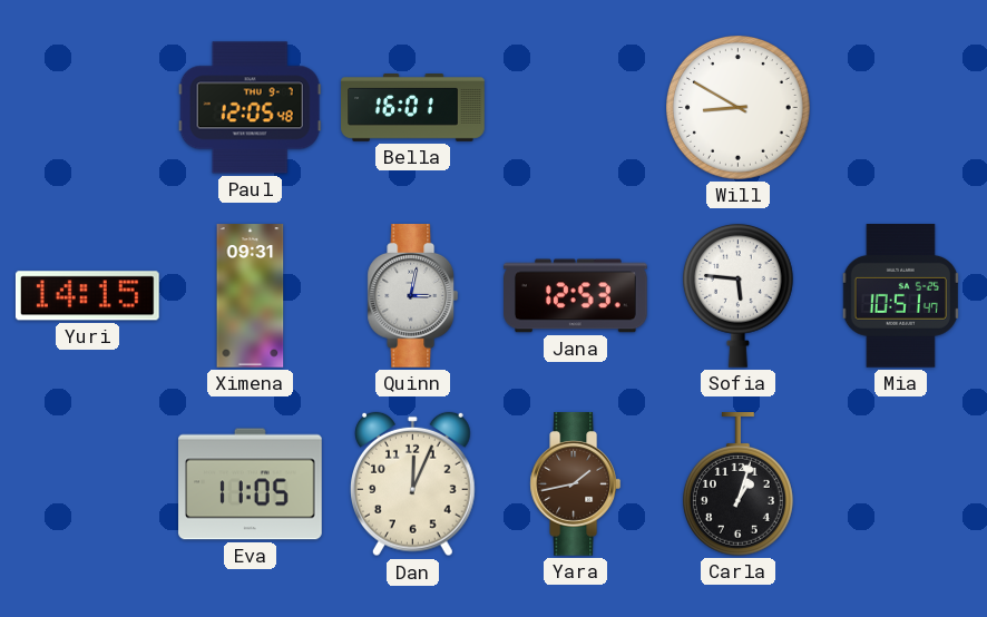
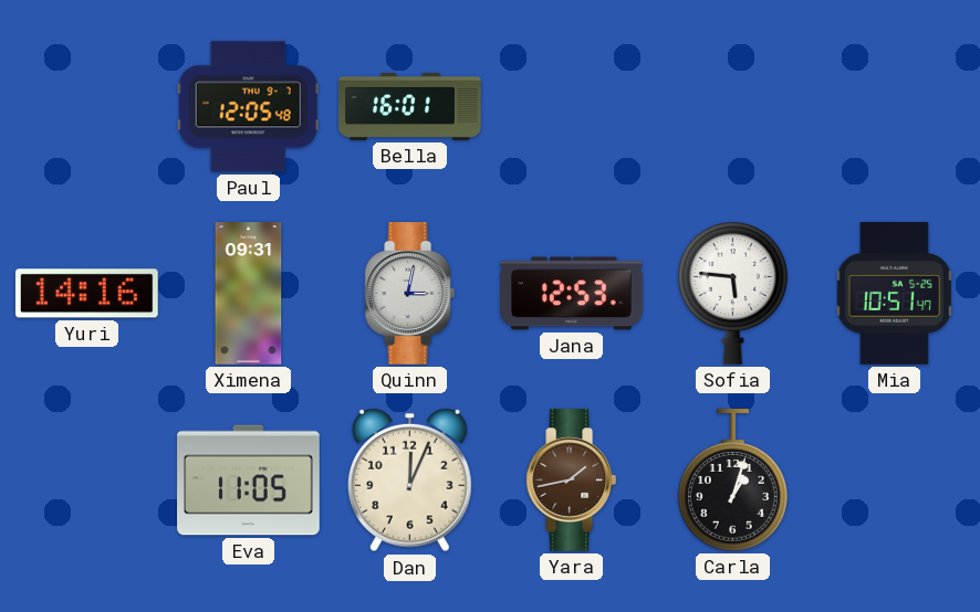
Will: 8:50 -> none (739, 108)
Yuri: 14:15 -> 14:16 (86, 294)
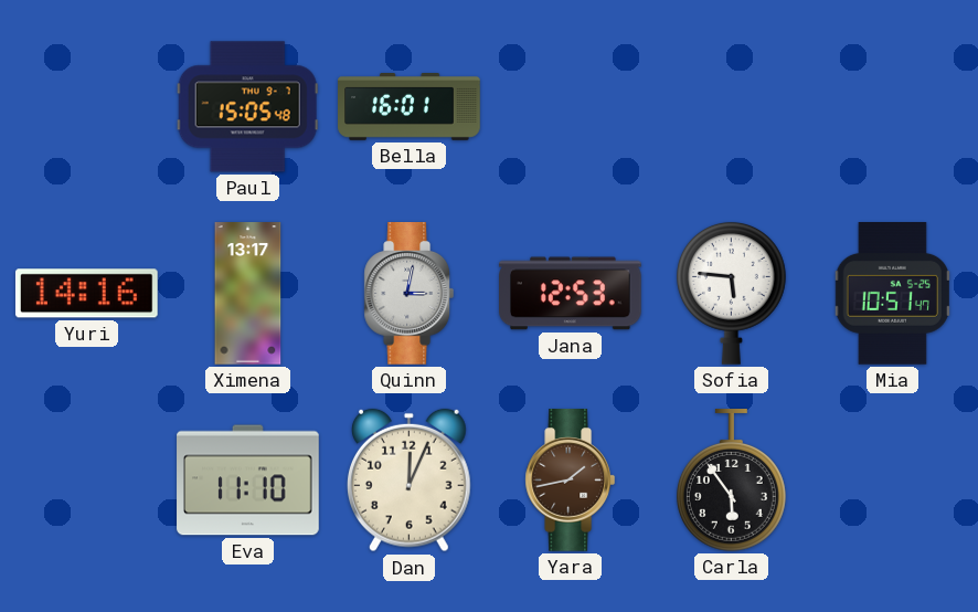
Paul: 12:05 -> 15:05 (247, 107)
Ximena: 09:31 -> 13:17 (248, 294)
Eva: 11:05 -> 11:10 (248, 481)
Carla: 1:03 -> 5:54 (731, 481)
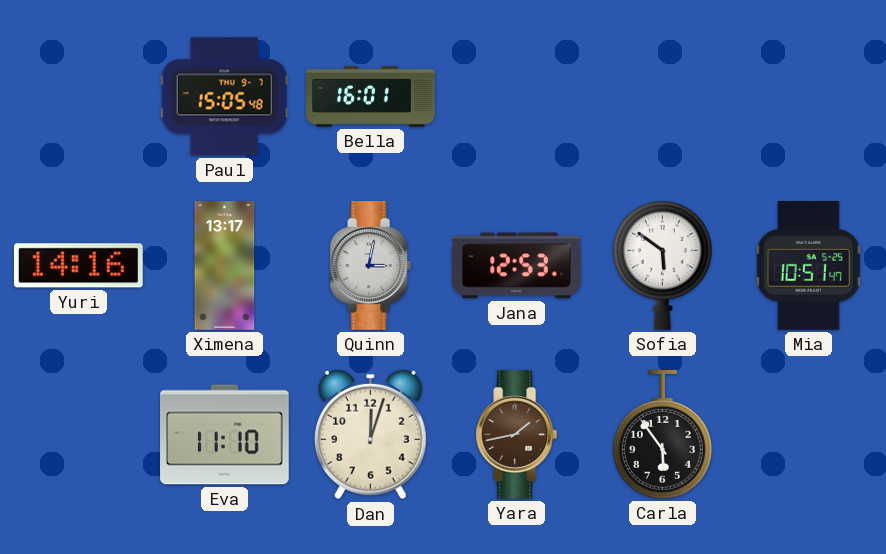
Sofia: 5:46 -> 5:51 (662, 265)
Dan: 12:04 -> 12:03 (371, 435)
